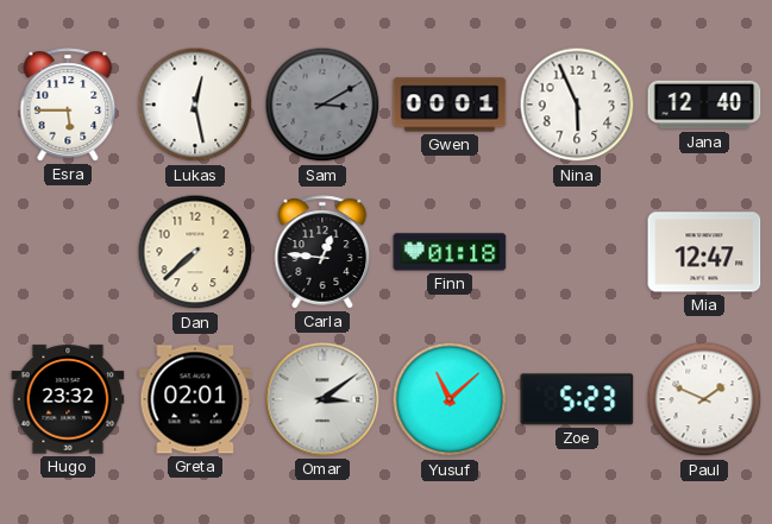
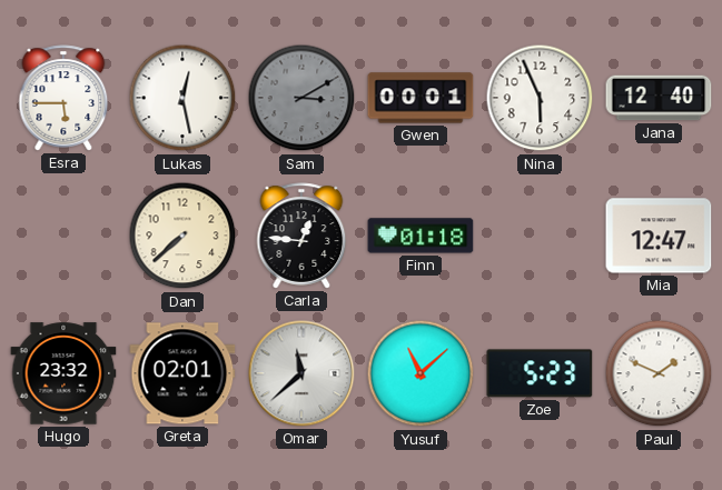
Omar: 3:09 -> 11:38 (301, 373)
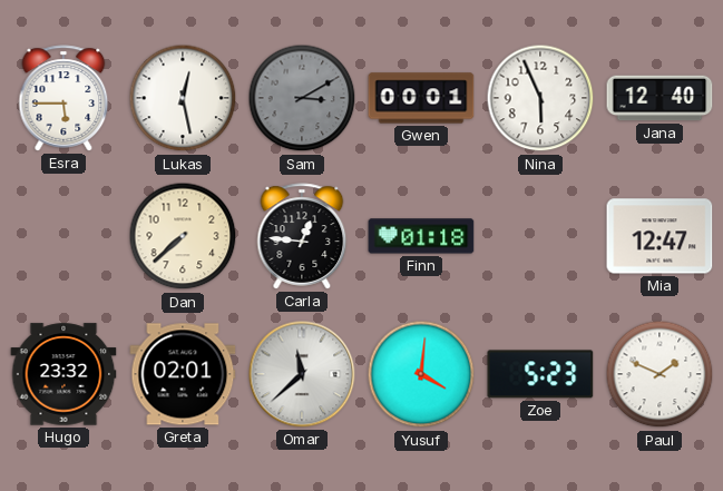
Yusuf: 11:08 -> 4:01 (421, 374)
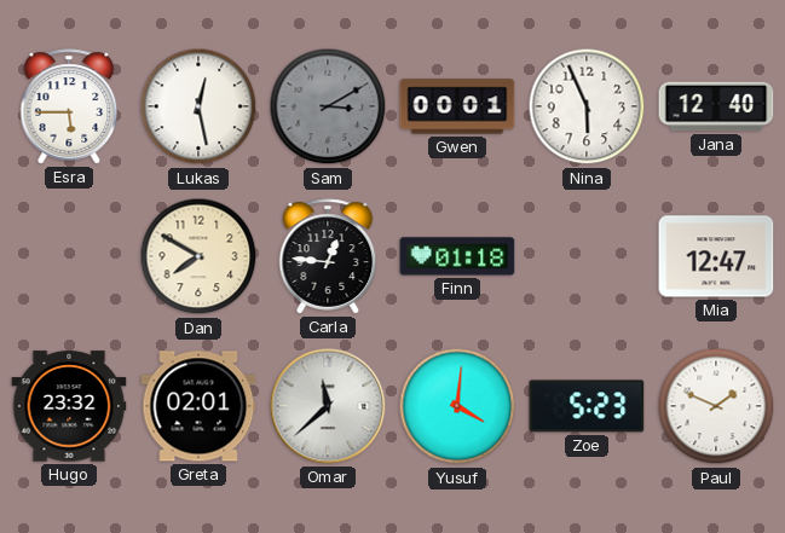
Dan: 7:38 -> 7:50 (198, 256)
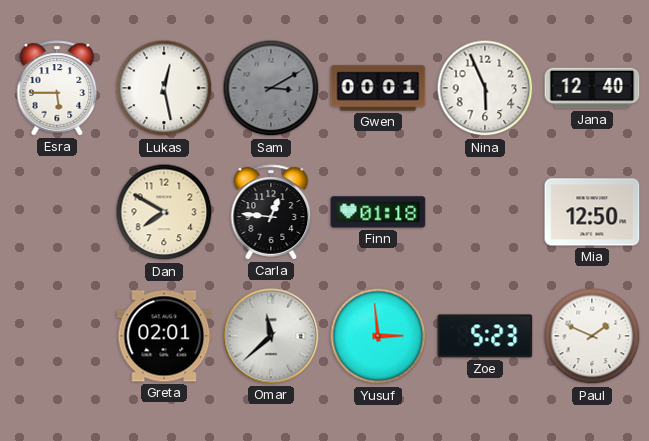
Mia: 12:47 -> 12:50 (592, 212)
Hugo: 23:32 -> none (69, 406)
Yusuf: 4:01 -> 2:59 (378, 336)
